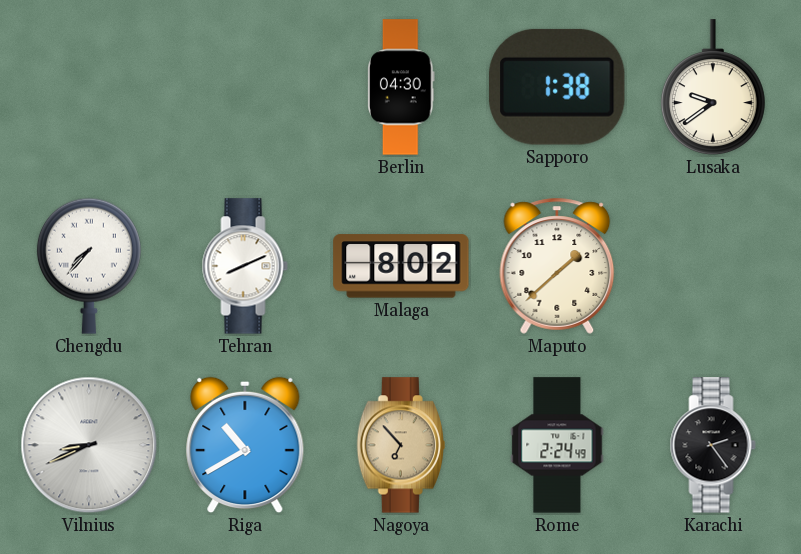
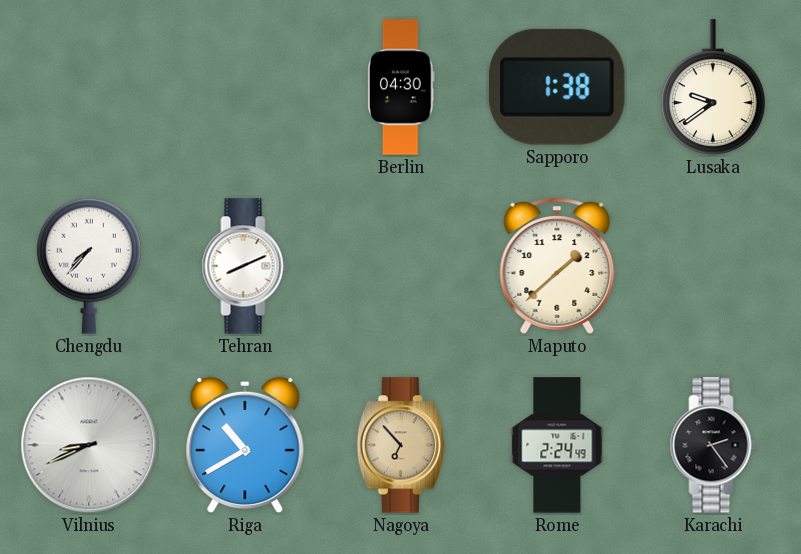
Malaga: 8:02 -> none (401, 266)
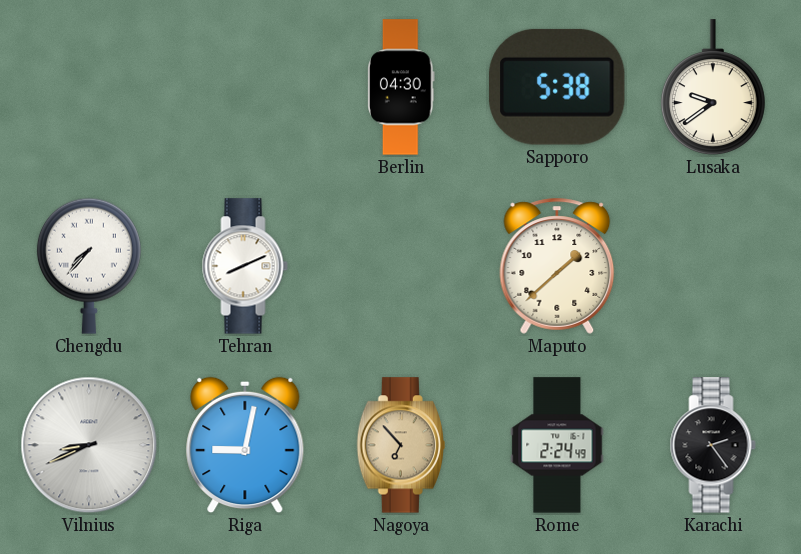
Sapporo: 1:38 -> 5:38 (557, 87)
Riga: 10:40 -> 9:02 (245, 445)
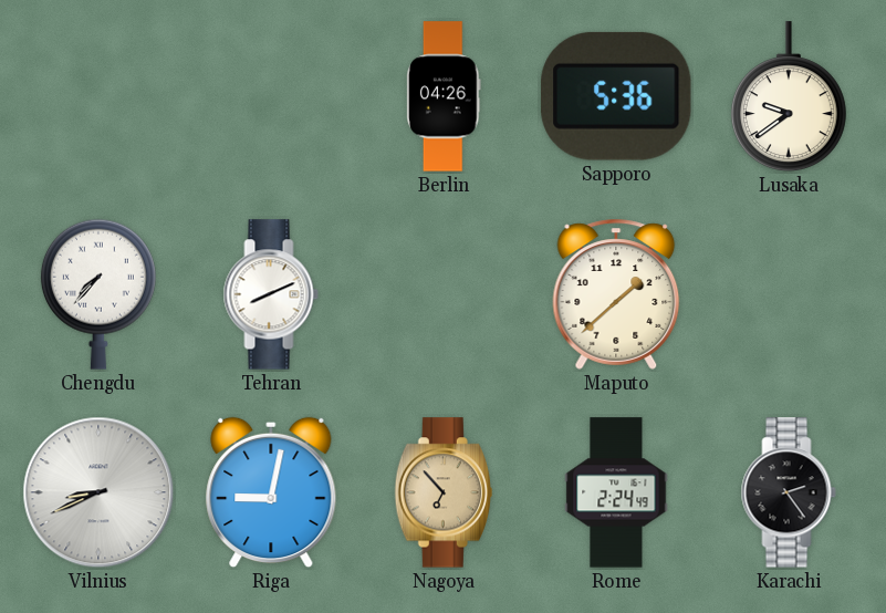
Berlin: 04:30 -> 04:26 (444, 96)
Sapporo: 5:38 -> 5:36 (616, 96)
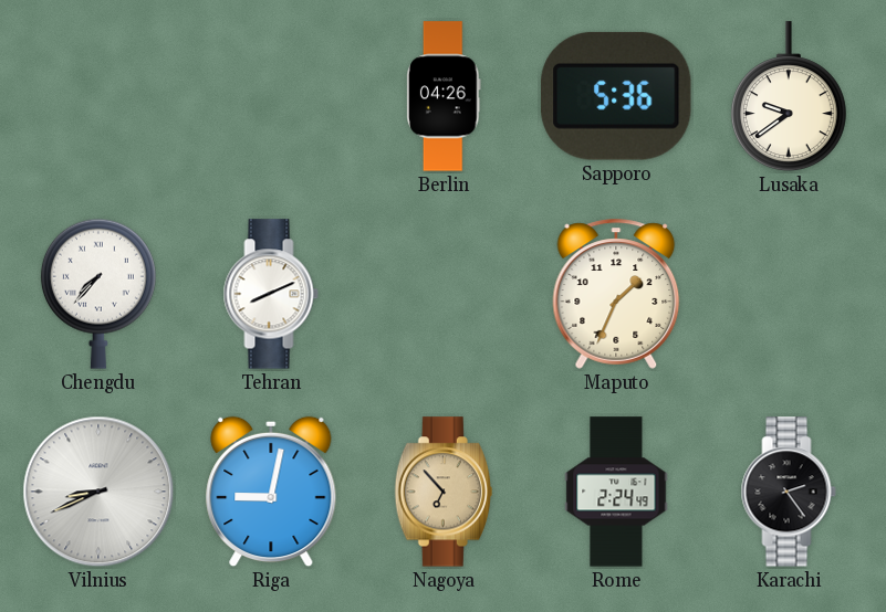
Maputo: 1:38 -> 1:34 (616, 294)
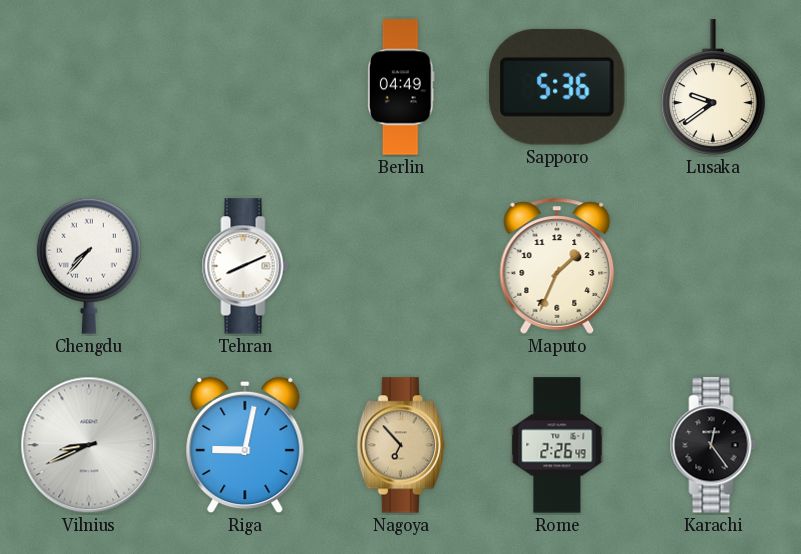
Berlin: 04:26 -> 04:49 (401, 87)
Rome: 2:24 -> 2:26 (557, 445)
Karachi: 2:24 -> 12:24 (713, 445)
